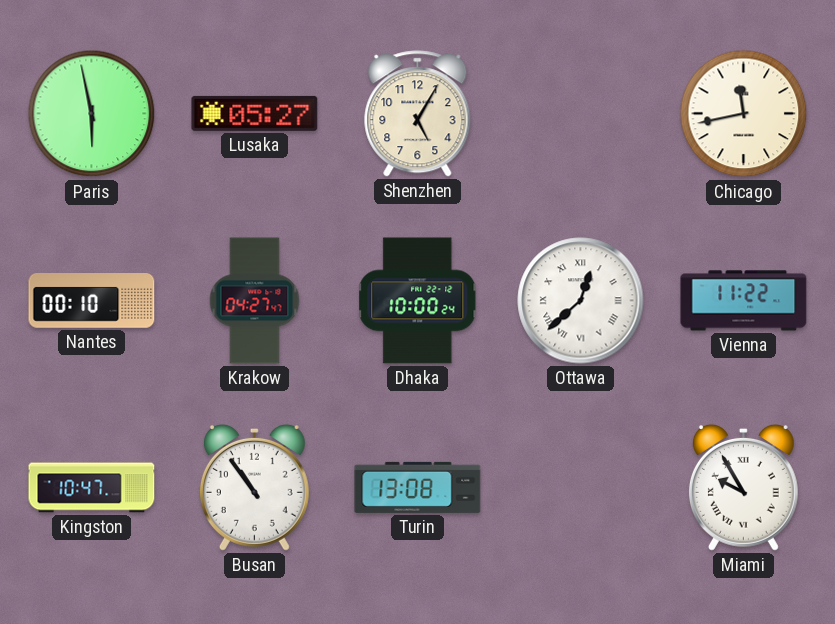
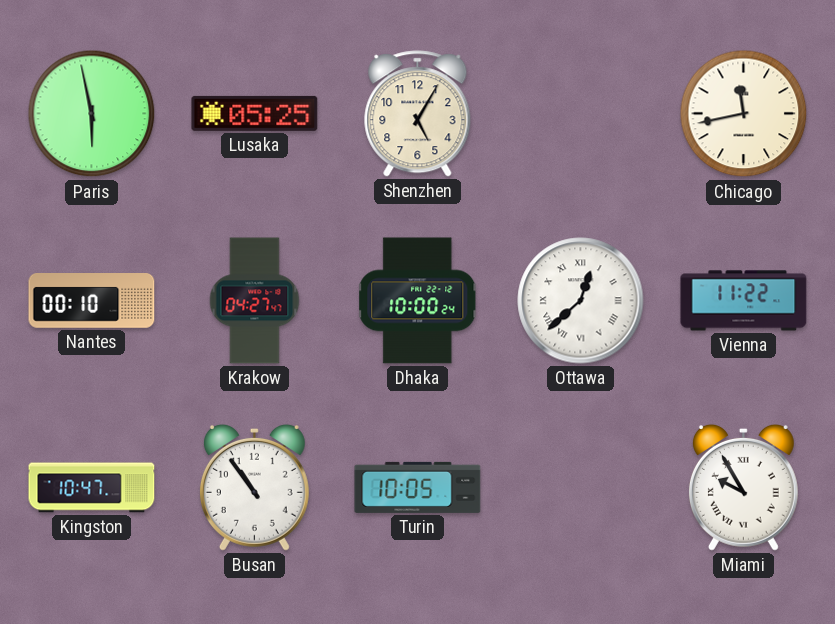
Lusaka: 05:27 -> 05:25 (255, 113)
Turin: 13:08 -> 10:05 (418, 487)
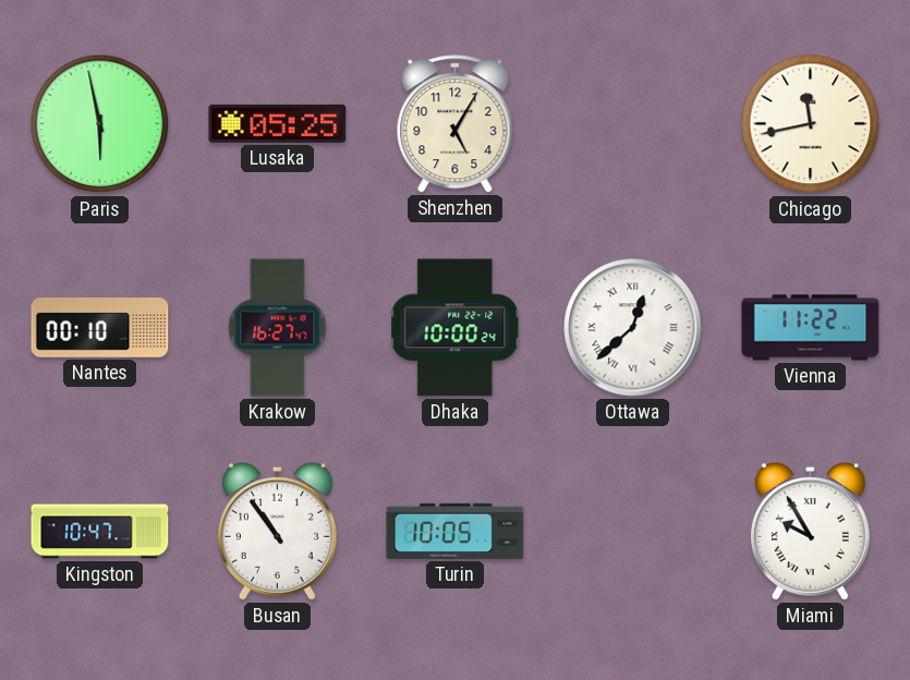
Krakow: 04:27 -> 16:27 (278, 328)
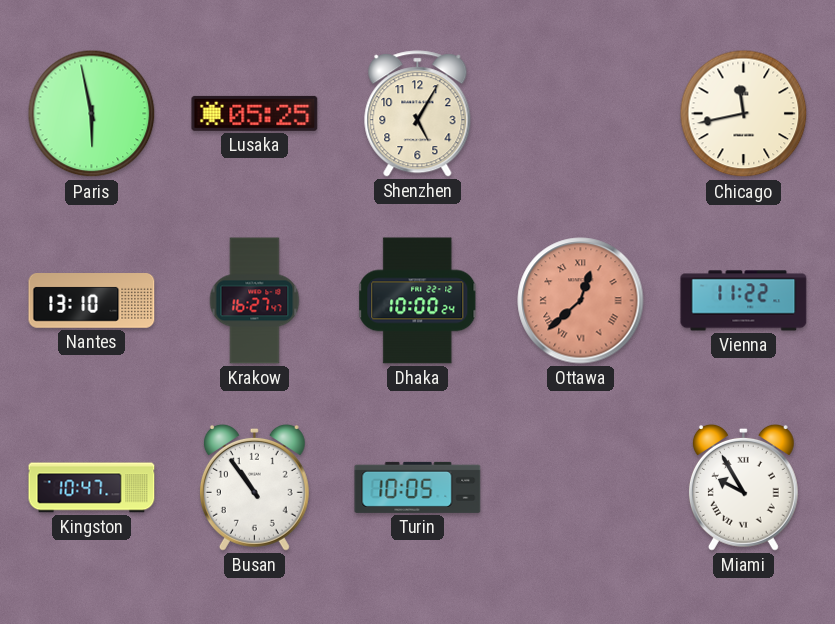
Nantes: 00:10 -> 13:10 (92, 301)
Ottawa dial: white -> salmon (581, 301)
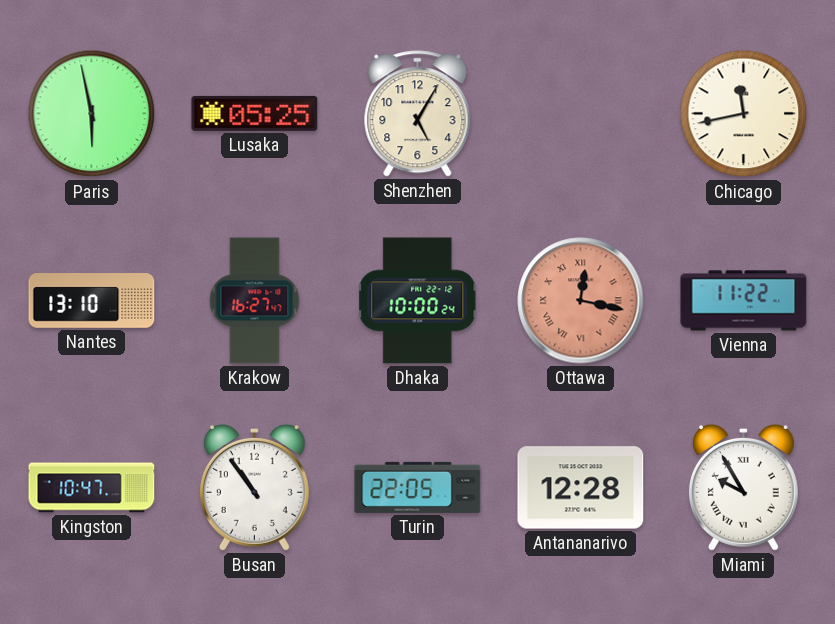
Ottawa: 12:38 -> 12:17 (581, 301)
Turin: 10:05 -> 22:05 (418, 487)
Antananarivo: none -> 12:28 (581, 488)
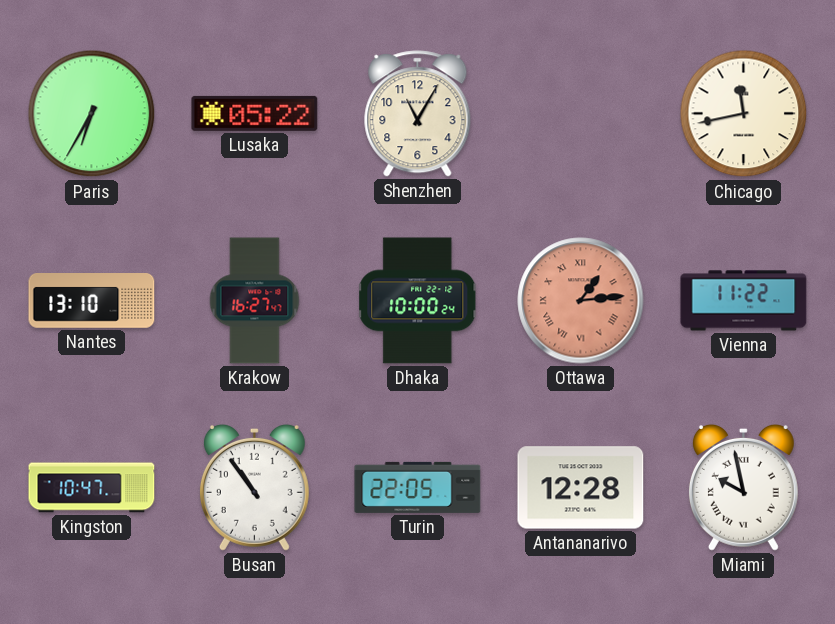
Paris: 5:58 -> 6:35 (92, 114)
Lusaka: 05:25 -> 05:22 (255, 113)
Shenzhen: 5:05 -> 11:05 (418, 114)
Ottawa: 12:17 -> 1:14 (581, 301)
Miami: 9:55 -> 9:58 (743, 487)
